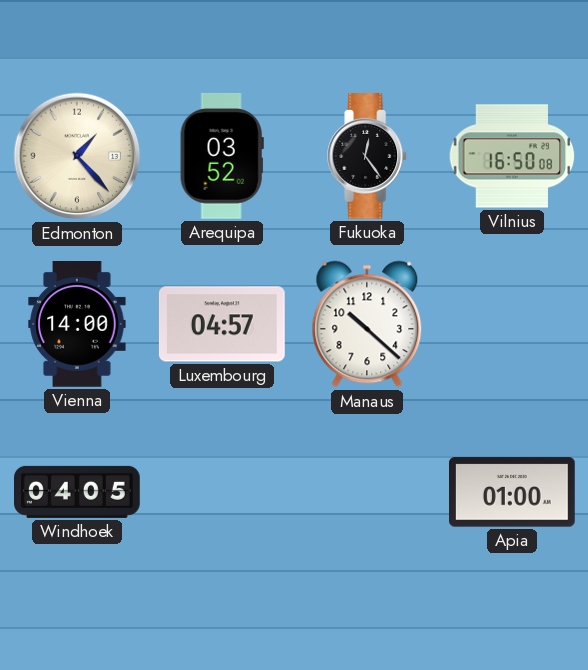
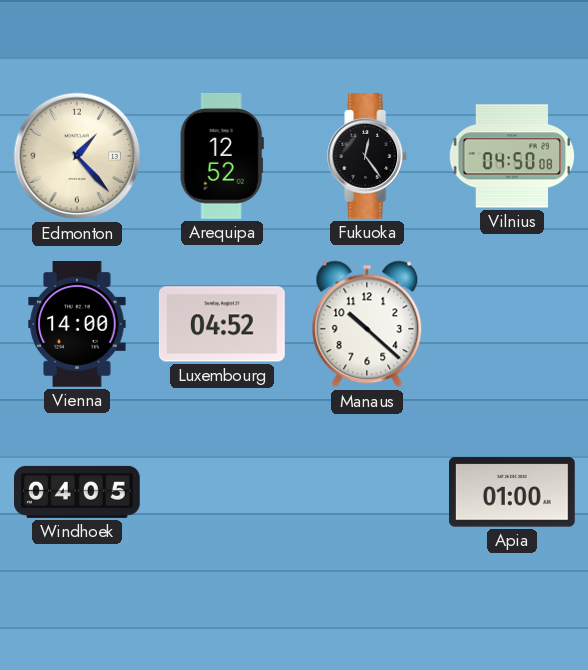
Arequipa: 03:52 -> 12:52 (222, 156)
Vilnius: 16:50 -> 04:50 (512, 156)
Luxembourg: 04:57 -> 04:52 (222, 324)
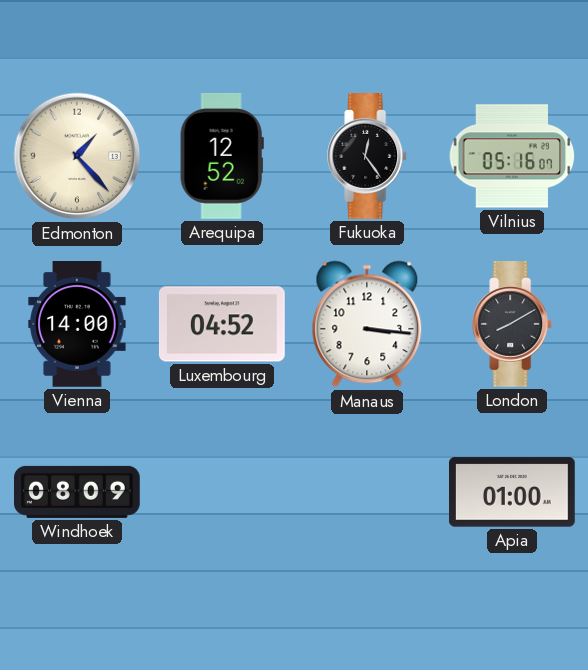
Vilnius: 04:50 -> 05:16 (512, 156)
Manaus: 10:22 -> 3:16 (367, 324)
London: none -> 8:10 (513, 325)
Windhoek: 04:05 -> 08:09 (78, 492)
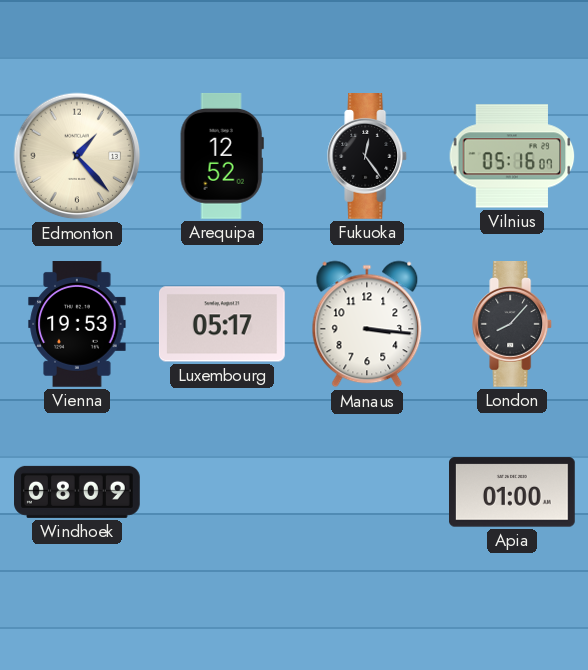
Vienna: 14:00 -> 19:53 (77, 325)
Luxembourg: 04:52 -> 05:17 (222, 324)
London: 8:10 -> 8:07 (513, 325)
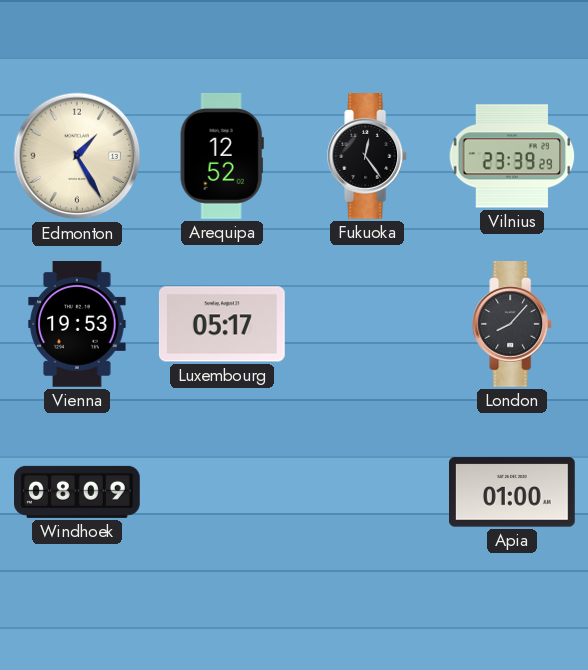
Edmonton: 1:23 -> 1:25 (77, 156)
Vilnius: 05:16 -> 23:39 (512, 156)
Manaus: 3:16 -> none (367, 324)
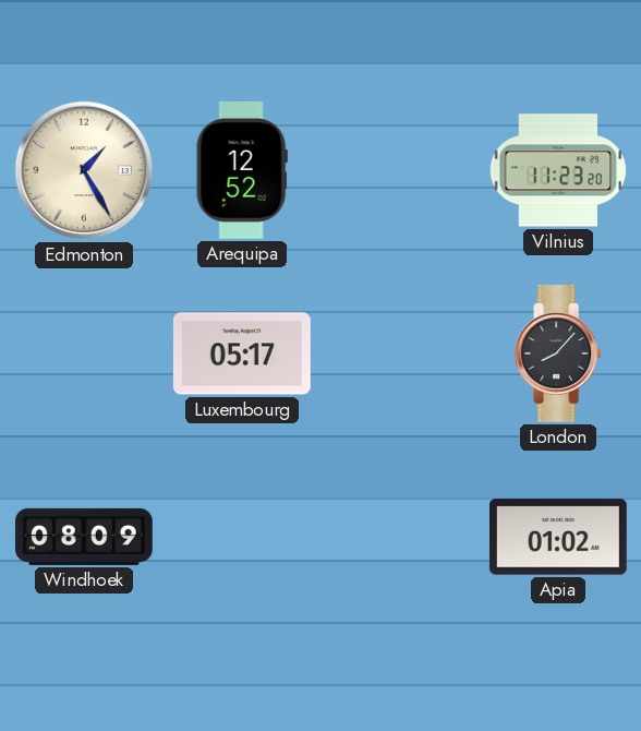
Fukuoka: 12:24 -> none (368, 157)
Vilnius: 23:39 -> 11:23 (558, 170)
Vienna: 19:53 -> none (77, 325)
Apia: 01:00 -> 01:02 (559, 537)
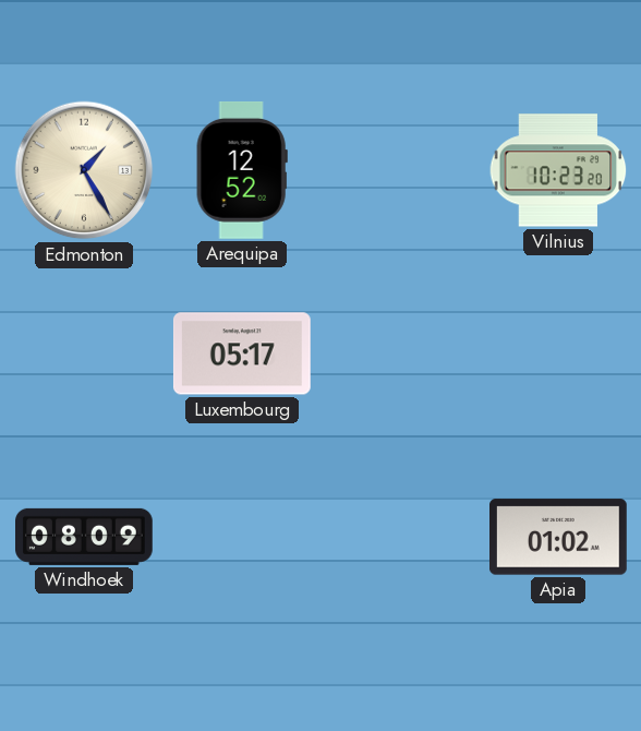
Vilnius: 11:23 -> 10:23 (558, 170)
London: 8:07 -> none (559, 355)
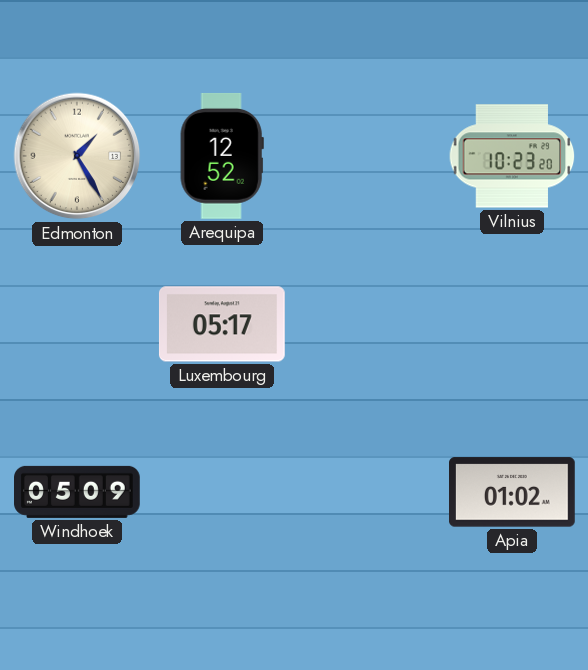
Windhoek: 08:09 -> 05:09 (78, 492)
